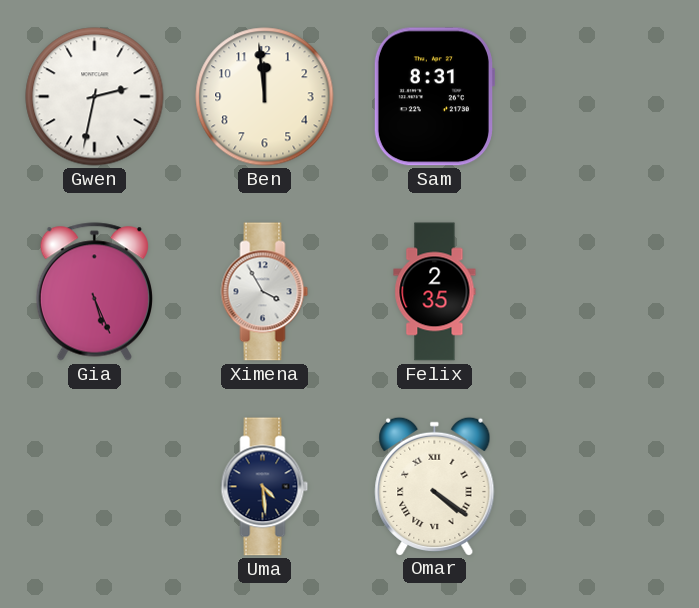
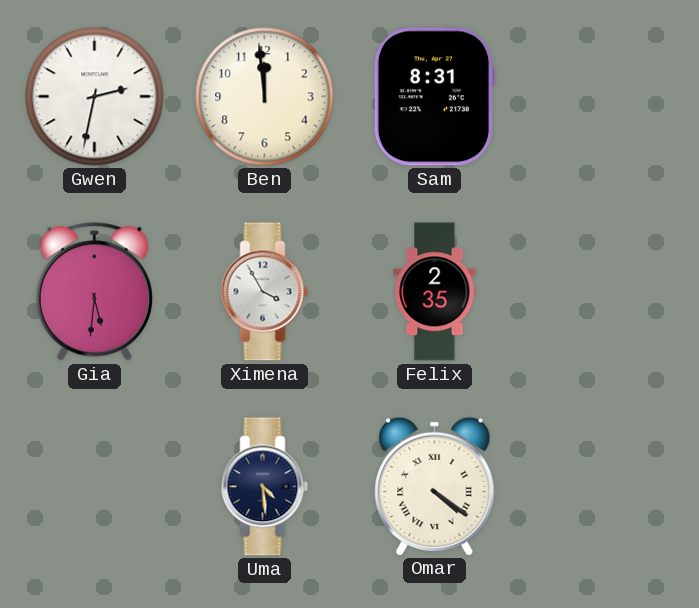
Gia: 5:26 -> 5:31 (94, 292)
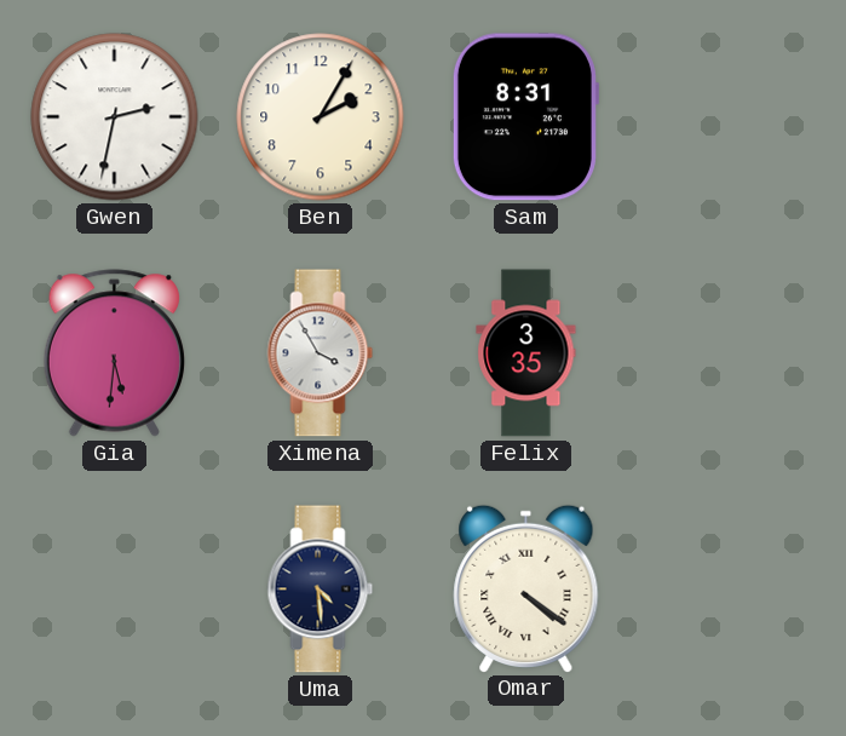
Ben: 11:59 -> 2:05 (321, 117)
Felix: 2:35 -> 3:35 (526, 353)
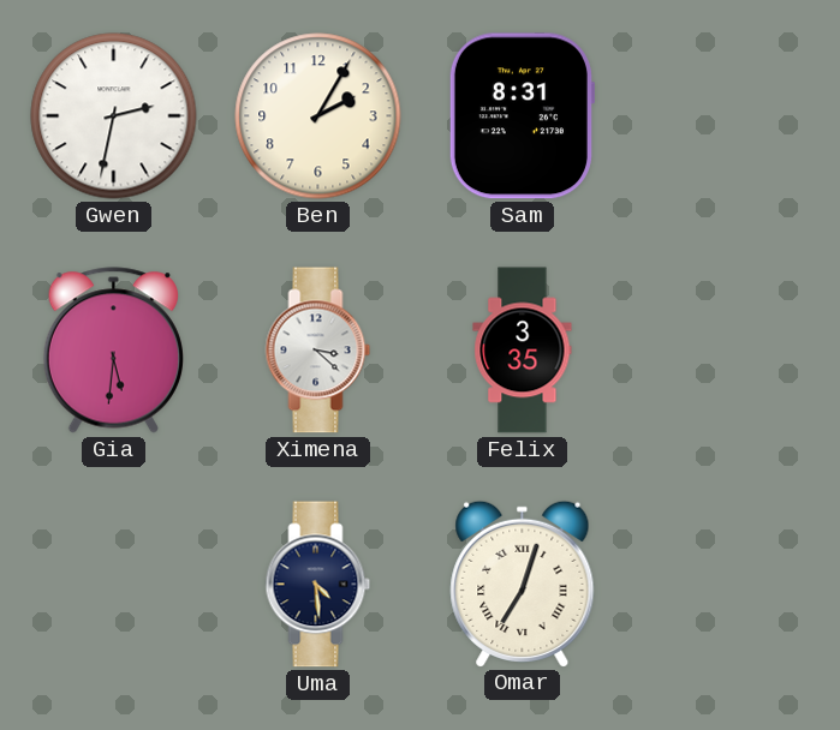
Ximena: 3:55 -> 3:22 (318, 351)
Omar: 4:21 -> 7:03 (523, 584)
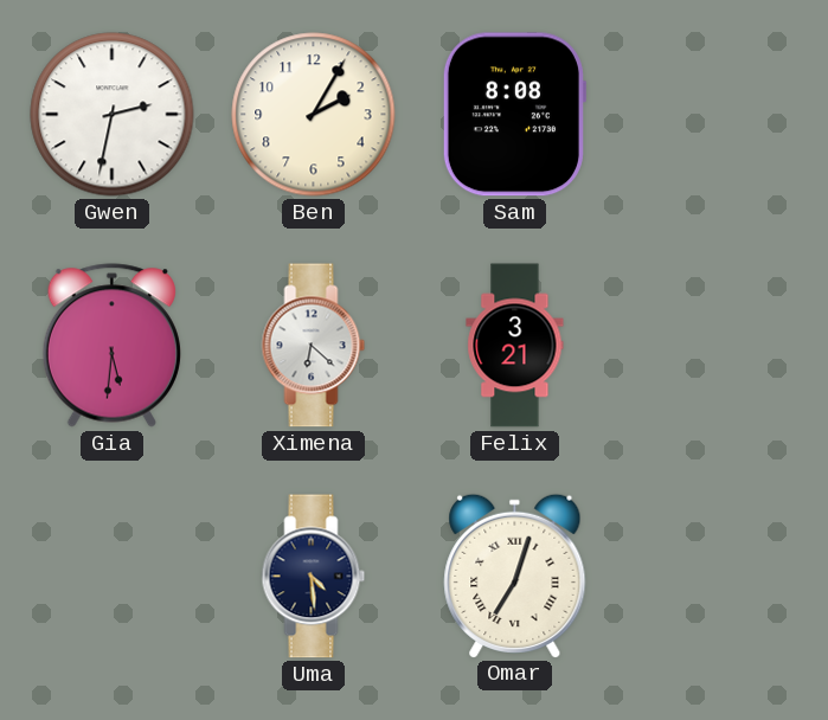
Sam: 8:31 -> 8:08 (514, 115)
Ximena: 3:22 -> 6:22 (314, 346)
Felix: 3:35 -> 3:21 (515, 346)
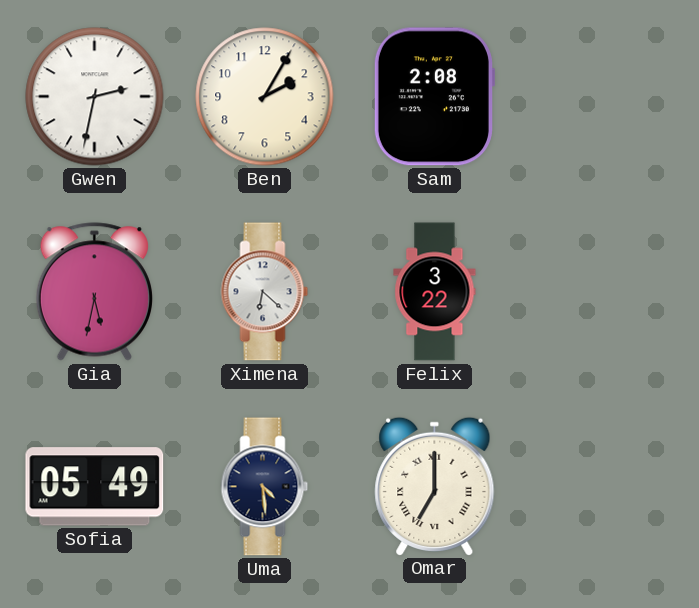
Sam: 8:08 -> 2:08 (434, 97)
Gia: 5:31 -> 5:32 (94, 292)
Felix: 3:21 -> 3:22 (435, 292)
Sofia: none -> 05:49 (95, 487)
Omar: 7:03 -> 7:00 (435, 486)
